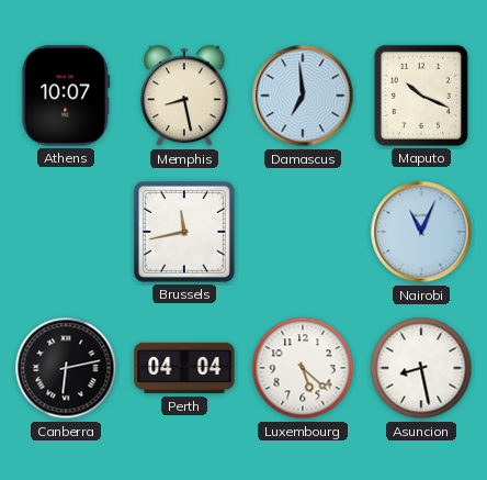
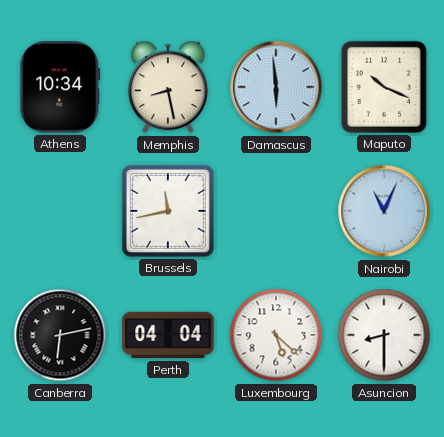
Athens: 10:07 -> 10:34 (60, 87)
Damascus: 6:59 -> 5:59 (276, 87)
Asuncion: 8:28 -> 8:30 (384, 335)
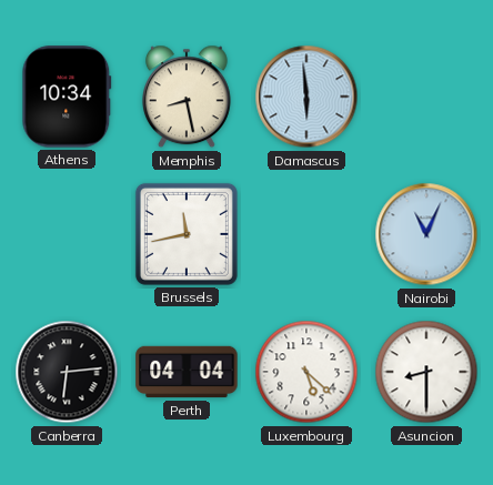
Maputo: 10:19 -> none (384, 87)
Canberra: 6:13 -> 6:14 (67, 372)
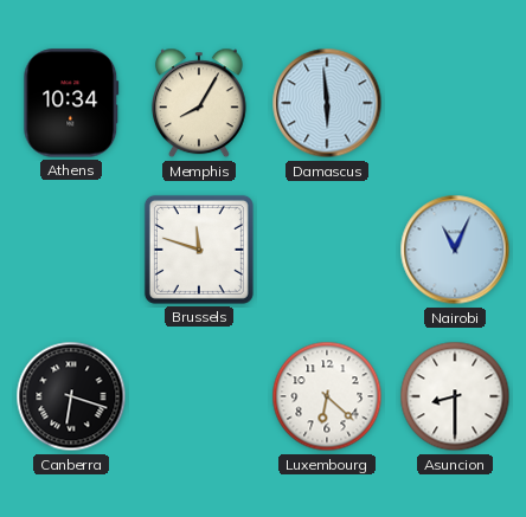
Memphis: 8:28 -> 8:05 (199, 103)
Brussels: 11:43 -> 11:48 (199, 250)
Canberra: 6:14 -> 6:18 (71, 396)
Perth: 04:04 -> none (187, 372)
Luxembourg: 5:22 -> 6:22 (327, 396)
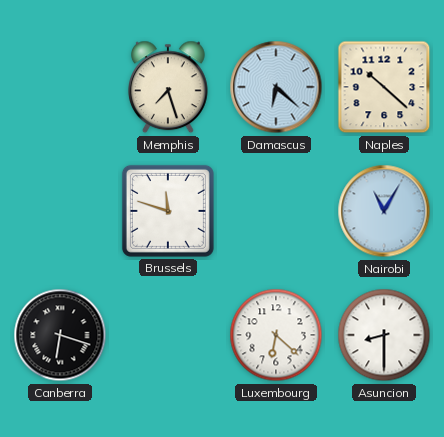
Athens: 10:34 -> none (71, 103)
Memphis: 8:05 -> 7:27 (168, 87)
Damascus: 5:59 -> 6:22 (276, 87)
Naples: none -> 10:22 (384, 87)
Nairobi: 11:04 -> 11:05 (384, 211)
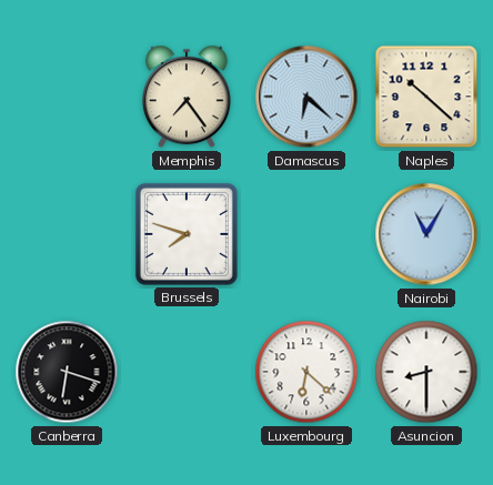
Memphis: 7:27 -> 7:24 (187, 97)
Brussels: 11:48 -> 7:48 (187, 234)
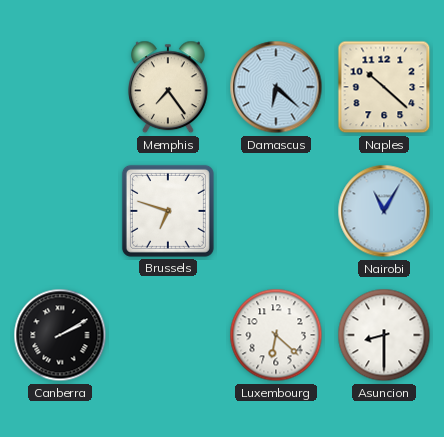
Brussels: 7:48 -> 6:48 (168, 211)
Canberra: 6:18 -> 2:10 (60, 335)
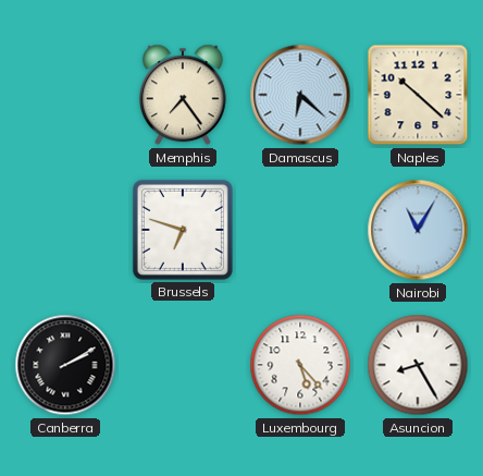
Luxembourg: 6:22 -> 5:23 (300, 365)
Asuncion: 8:30 -> 8:25 (418, 365)
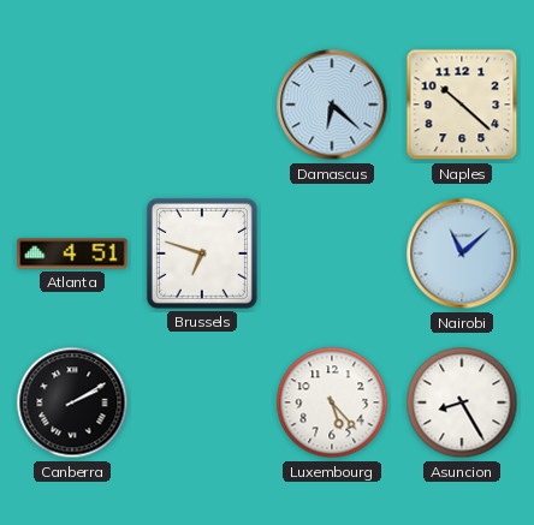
Memphis: 7:24 -> none (183, 95)
Atlanta: none -> 4:51 (72, 253)
Nairobi: 11:05 -> 11:08 (462, 253)
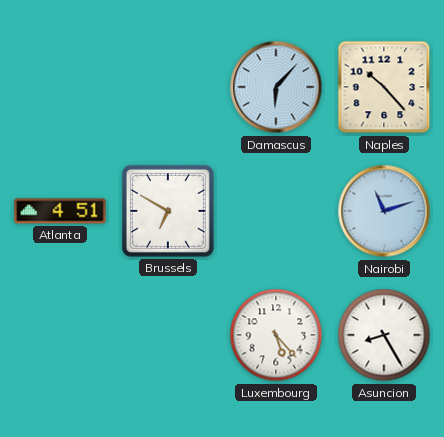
Damascus: 6:22 -> 6:07 (276, 87)
Naples: 10:22 -> 10:23 (384, 87)
Brussels: 6:48 -> 6:50 (168, 211)
Nairobi: 11:08 -> 11:12 (384, 211)
Canberra: 2:10 -> none (72, 402)
